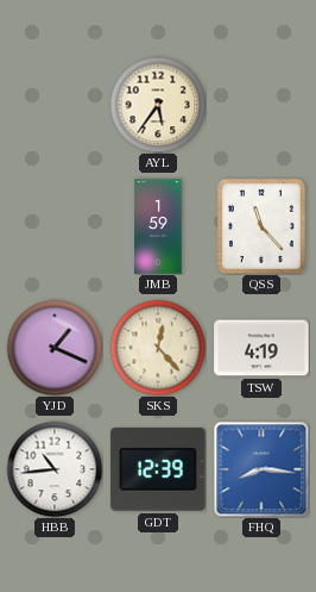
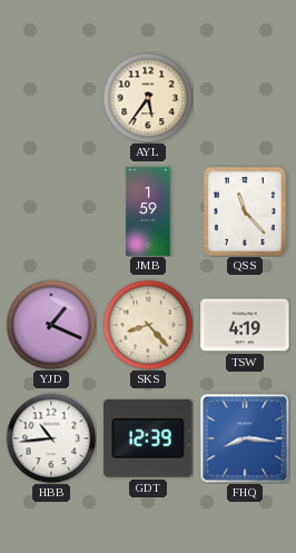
SKS: 12:23 -> 8:23 (148, 325)
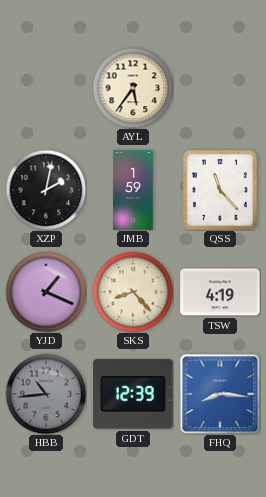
XZP: none -> 2:02 (46, 190)
HBB dial: white -> grey (46, 394)
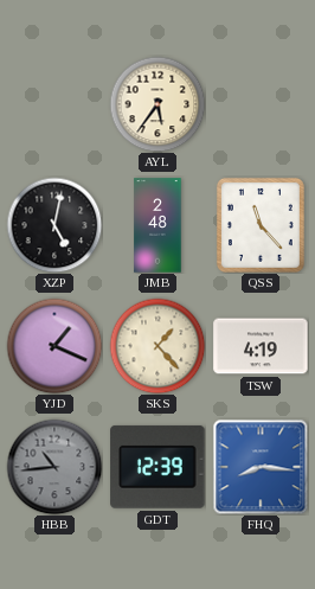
XZP: 2:02 -> 5:02 (54, 225)
JMB: 1:59 -> 2:48 (157, 225)
SKS: 8:23 -> 1:23 (157, 346)
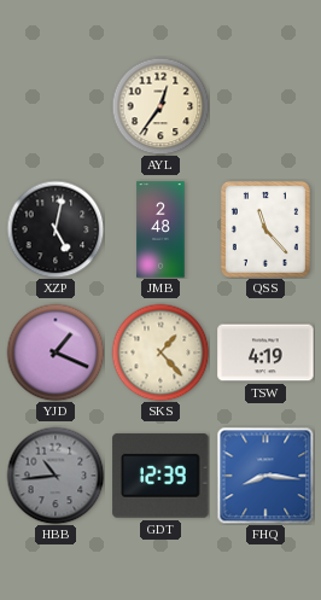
AYL: 5:36 -> 12:36 (160, 106)
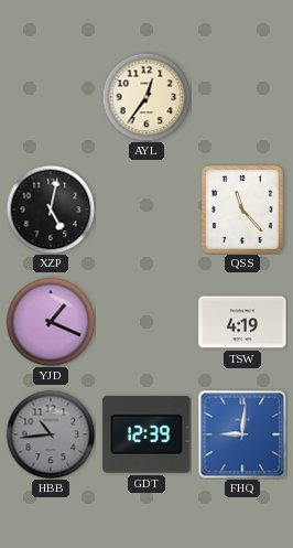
JMB: 2:48 -> none (160, 229)
SKS: 1:23 -> none (160, 353)
FHQ: 8:16 -> 9:01 (242, 434)
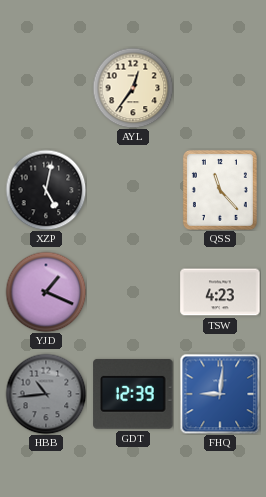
TSW: 4:19 -> 4:23 (220, 292)
